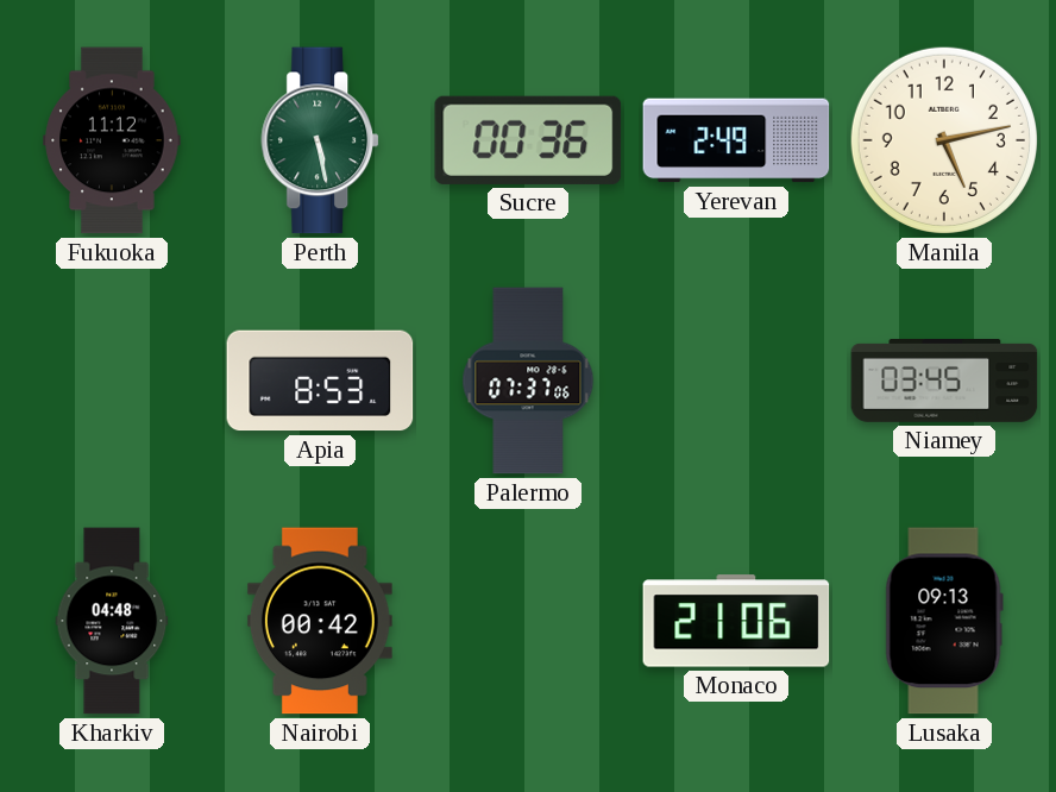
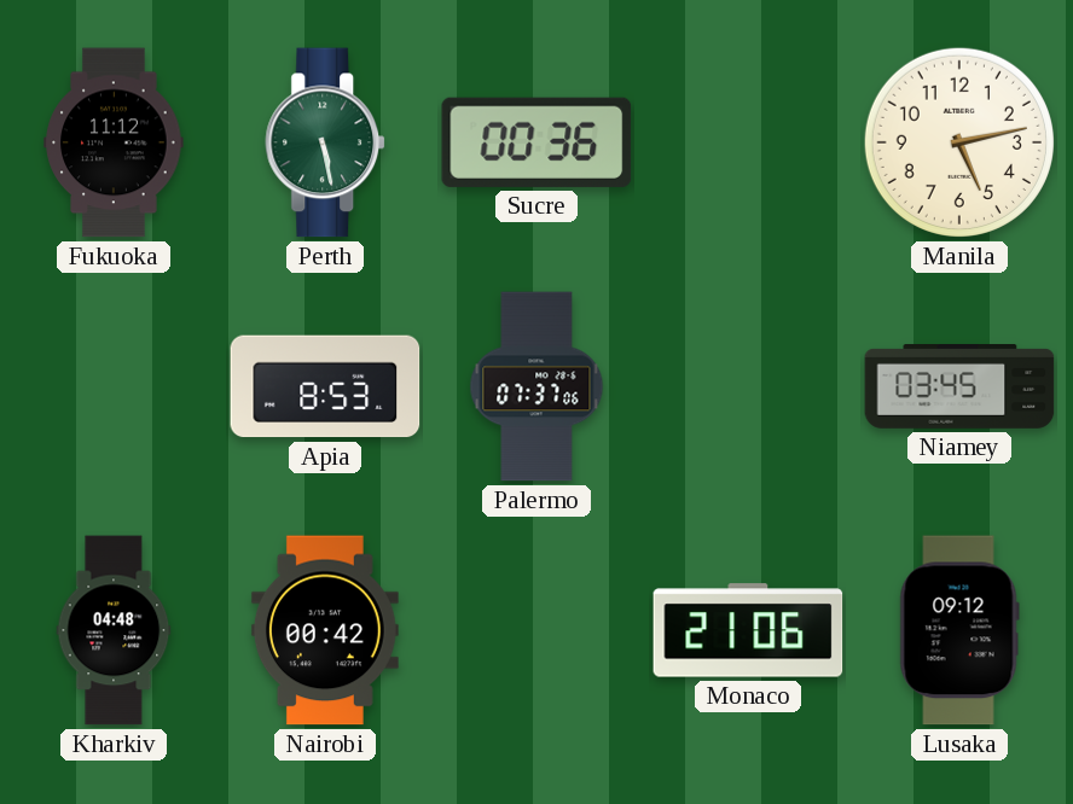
Yerevan: 2:49 -> none (736, 140)
Lusaka: 09:13 -> 09:12 (959, 630)
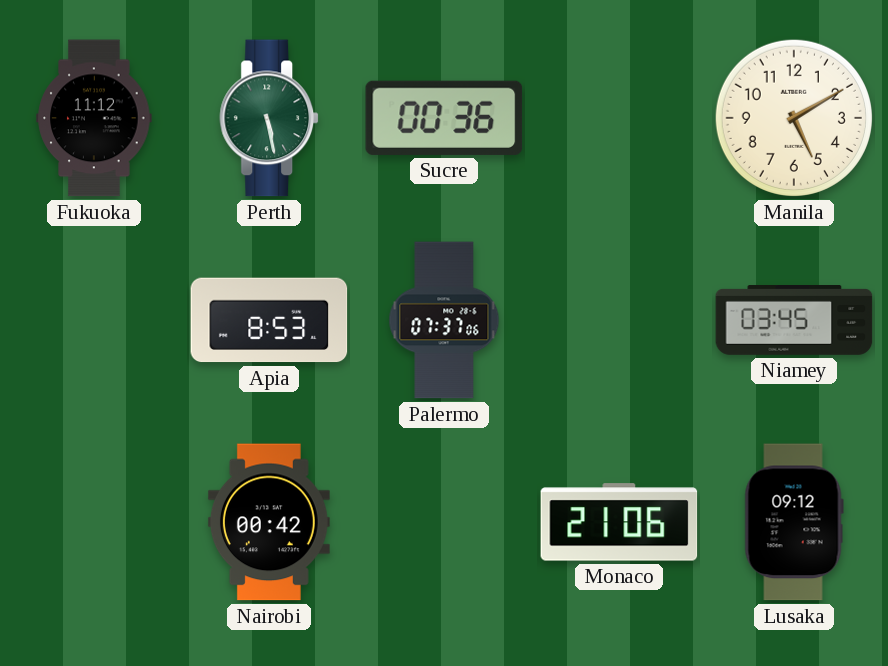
Manila: 5:13 -> 5:10 (794, 118)
Kharkiv: 04:48 -> none (114, 630)
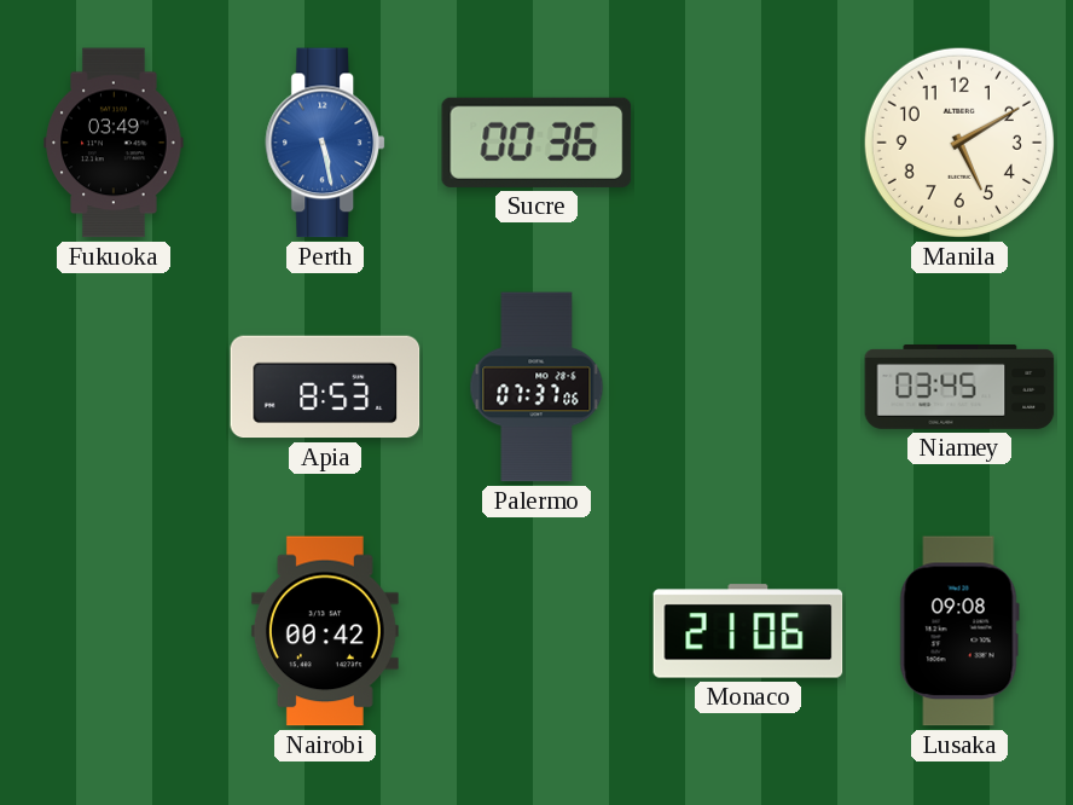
Fukuoka: 11:12 -> 03:49 (114, 143)
Perth dial: green -> blue (326, 143)
Lusaka: 09:12 -> 09:08 (959, 631)
